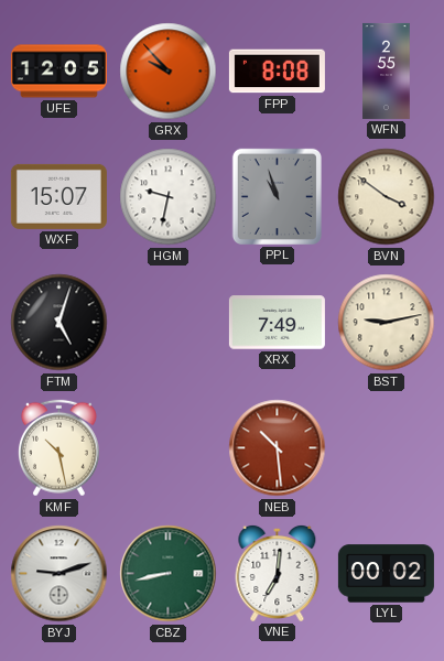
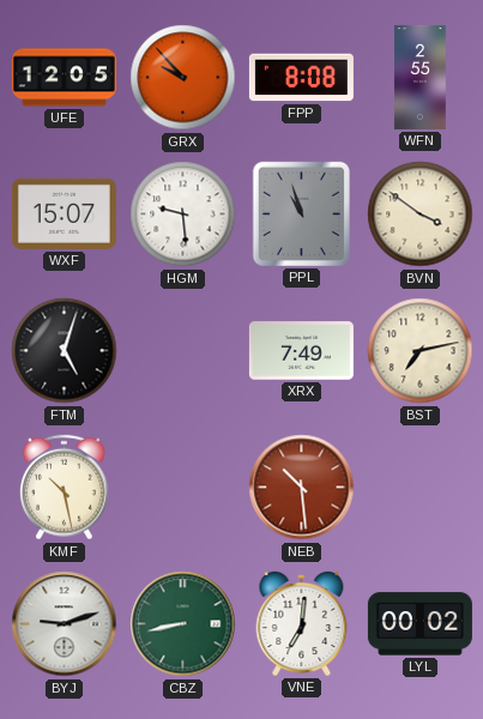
HGM: 9:32 -> 9:29 (183, 215)
BST: 9:13 -> 7:13 (421, 351)
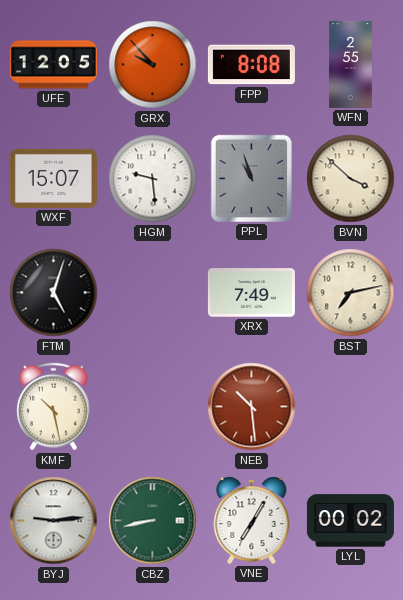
BVN: 3:51 -> 3:52 (351, 179)
BYJ: 9:12 -> 9:14 (54, 521)
VNE: 7:01 -> 7:05 (252, 520)
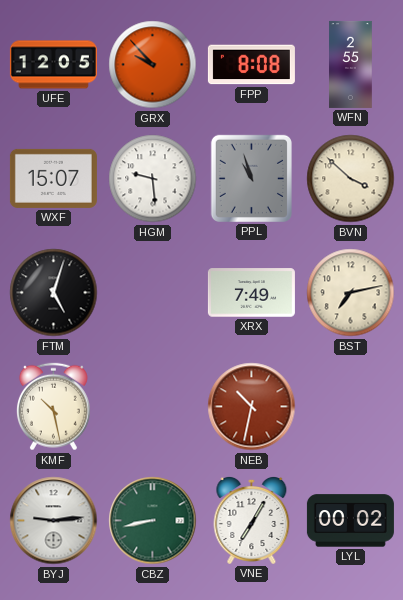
NEB: 10:29 -> 10:32 (252, 407)
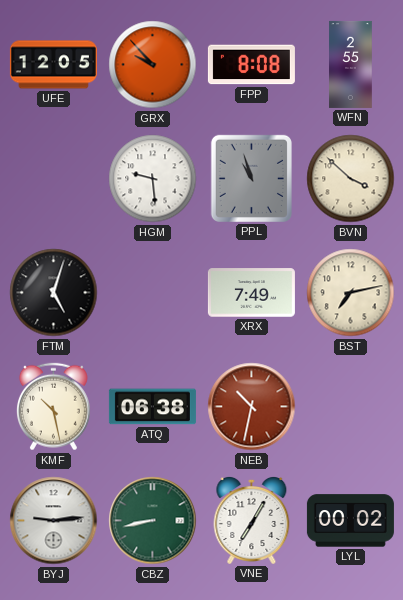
WXF: 15:07 -> none (53, 178)
ATQ: none -> 06:38 (152, 407)
